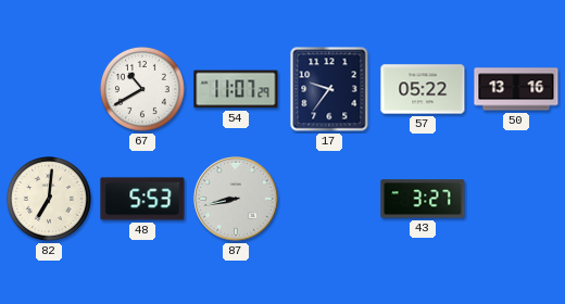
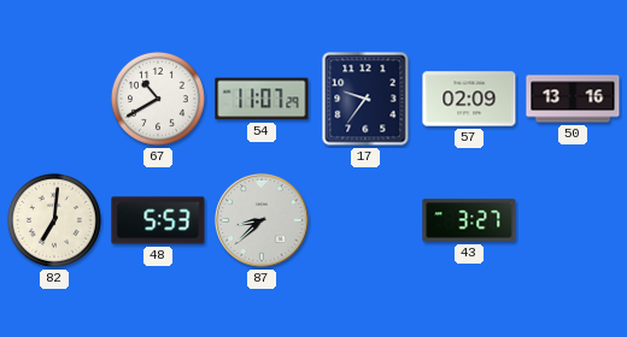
57: 05:22 -> 02:09 (469, 99)
87: 8:43 -> 8:38 (262, 220)
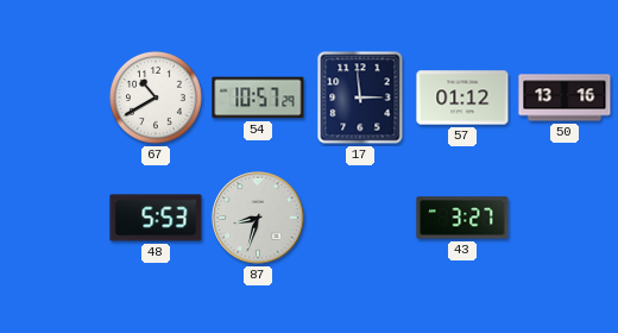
54: 11:07 -> 10:57 (258, 98)
17: 9:36 -> 2:59 (360, 98)
57: 02:09 -> 01:12 (462, 98)
82: 7:01 -> none (54, 220)
87: 8:38 -> 8:33 (258, 218)
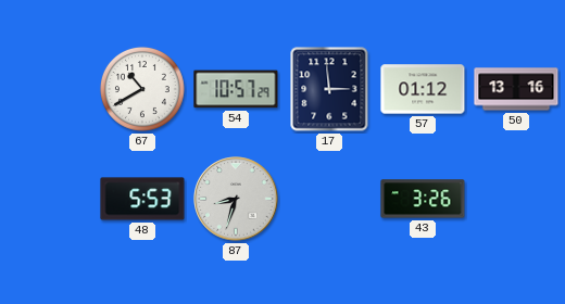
43: 3:27 -> 3:26 (423, 199)
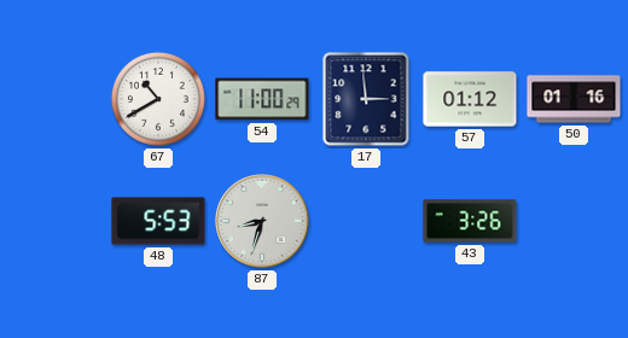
54: 10:57 -> 11:00 (262, 99)
50: 13:16 -> 01:16 (574, 99)
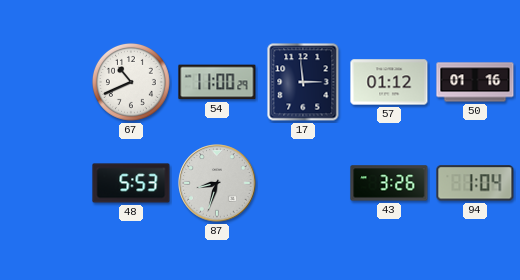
67: 10:40 -> 10:41 (131, 82)
94: none -> 1:04 (475, 183)
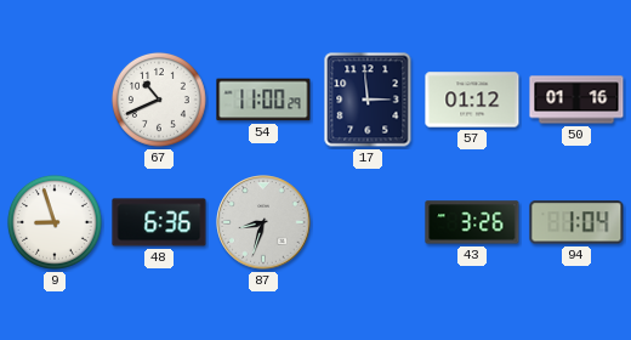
9: none -> 8:57 (55, 222)
48: 5:53 -> 6:36 (159, 222)
